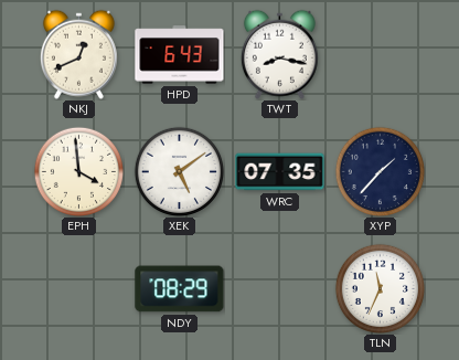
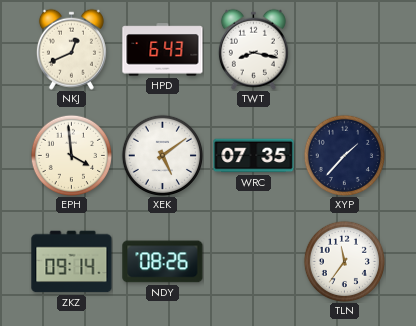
ZKZ: none -> 09:14 (72, 262)
NDY: 08:29 -> 08:26 (163, 262)
TLN: 11:34 -> 11:36 (344, 261)
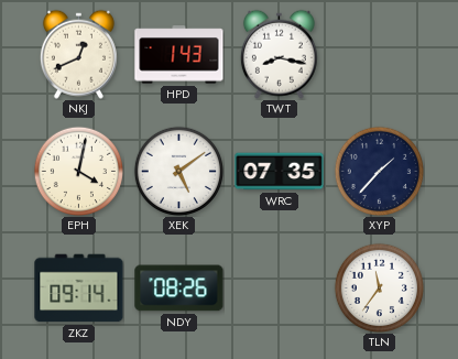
HPD: 6:43 -> 1:43 (179, 55)
EPH: 3:59 -> 4:02 (78, 171)
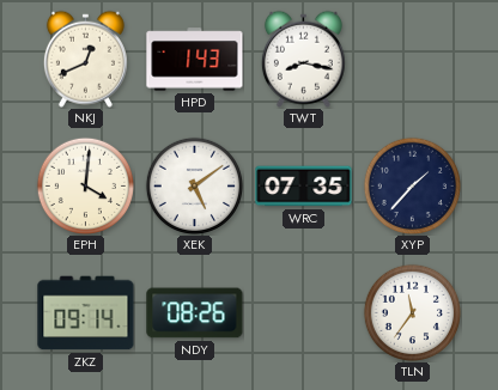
EPH: 4:02 -> 4:01 (85, 185)
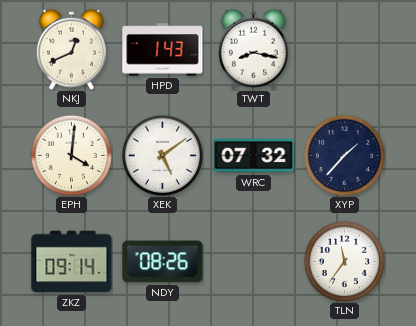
WRC: 07:35 -> 07:32 (254, 156)
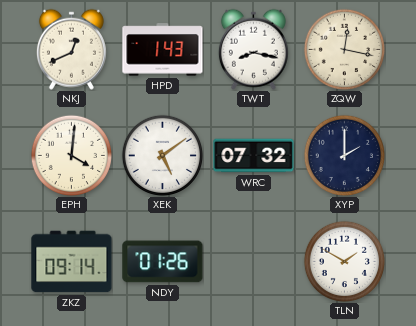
ZQW: none -> 12:17 (344, 49)
XYP: 1:37 -> 2:00 (344, 155)
NDY: 08:26 -> 01:26 (163, 262)
TLN: 11:36 -> 1:50 (344, 261)
